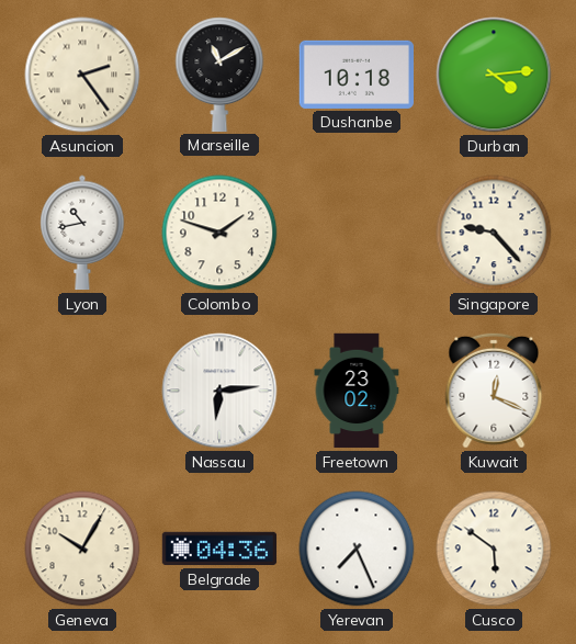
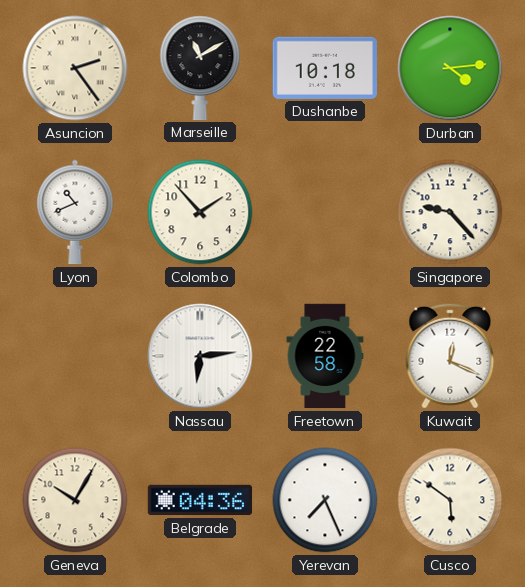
Lyon: 10:43 -> 10:41 (75, 212)
Colombo: 1:48 -> 1:53 (200, 212)
Freetown: 23:02 -> 22:58 (325, 356)
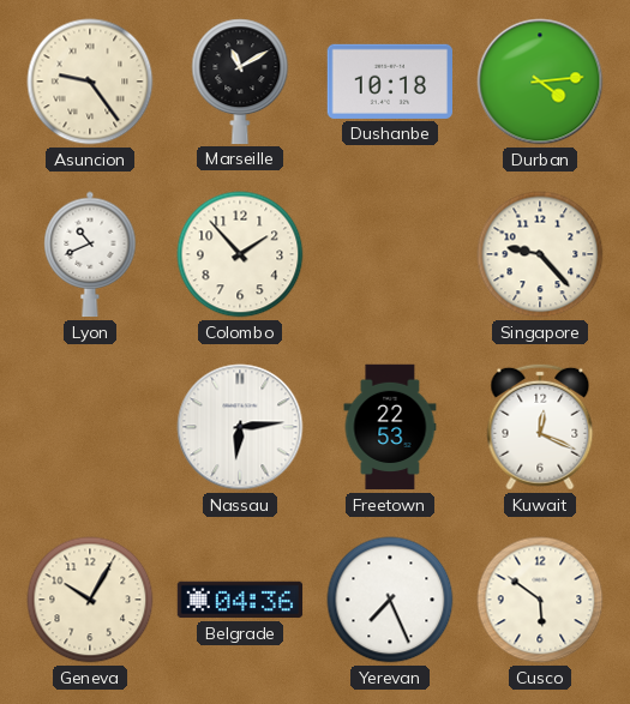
Asuncion: 2:24 -> 9:24 (90, 82)
Freetown: 22:58 -> 22:53 (390, 427)
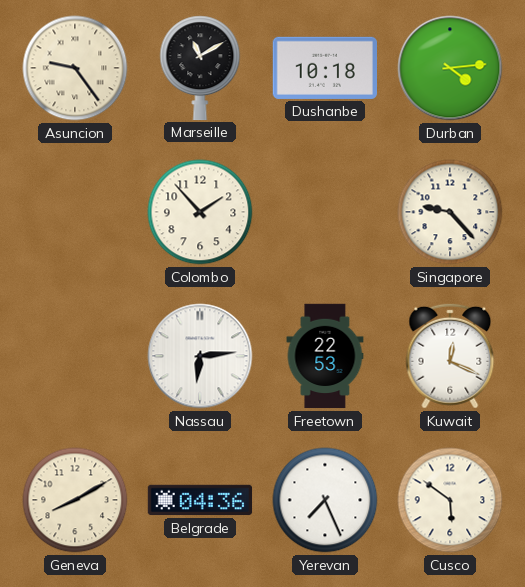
Lyon: 10:41 -> none (90, 254)
Geneva: 10:05 -> 8:10 (75, 500)
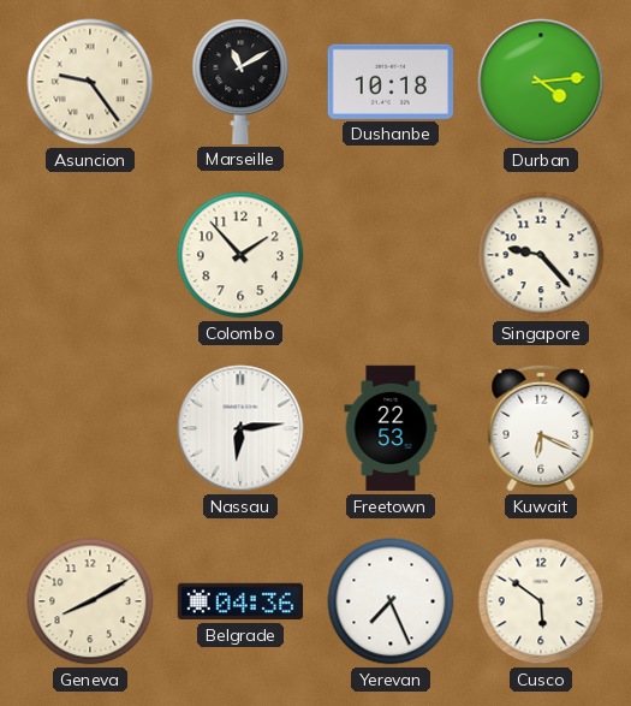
Kuwait: 12:19 -> 6:19 (541, 428)
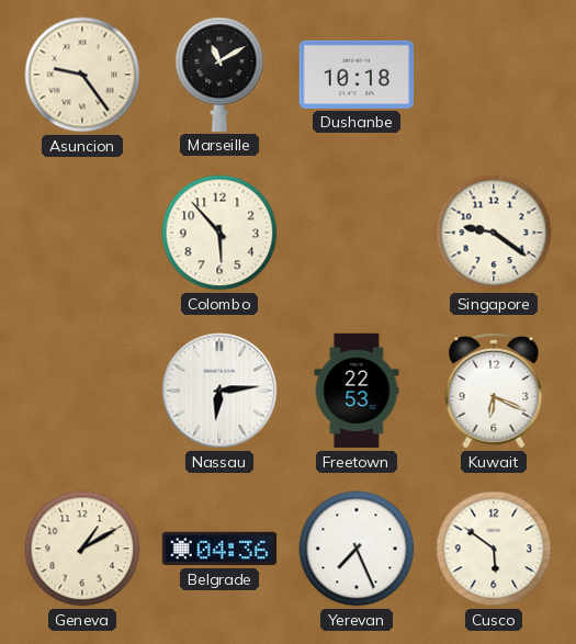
Durban: 4:14 -> none (541, 82)
Colombo: 1:53 -> 5:53 (219, 233)
Singapore: 9:23 -> 9:21 (494, 233)
Geneva: 8:10 -> 1:10 (82, 549)
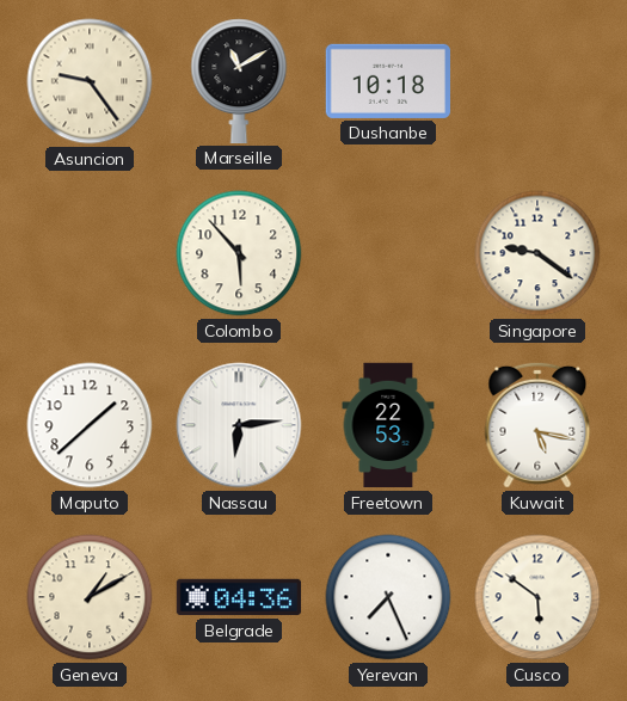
Maputo: none -> 1:38 (90, 425)
Kuwait: 6:19 -> 5:17 (537, 425)
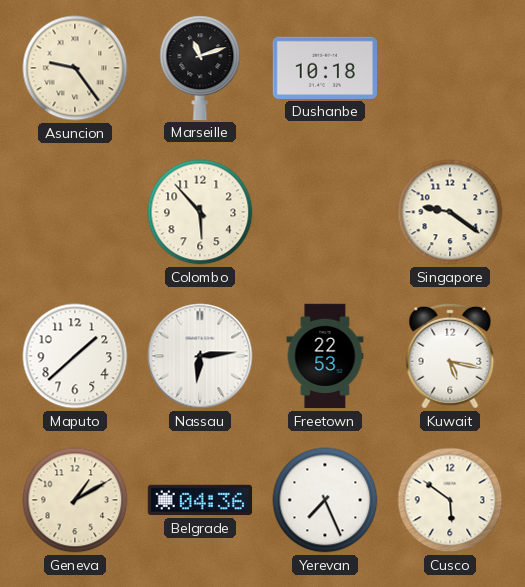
Marseille: 11:10 -> 11:12 (200, 68)
